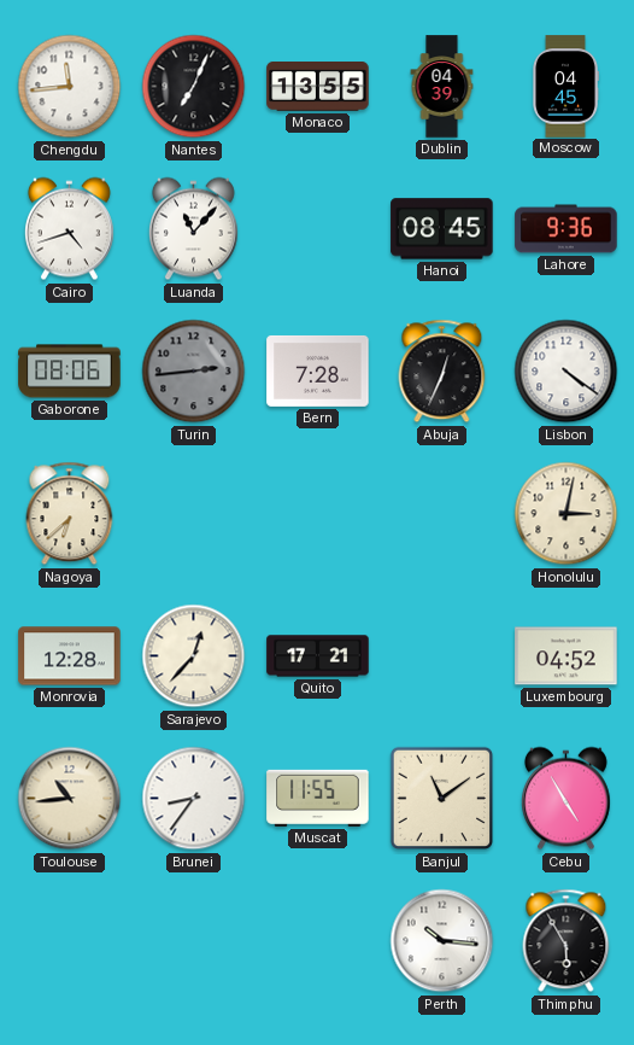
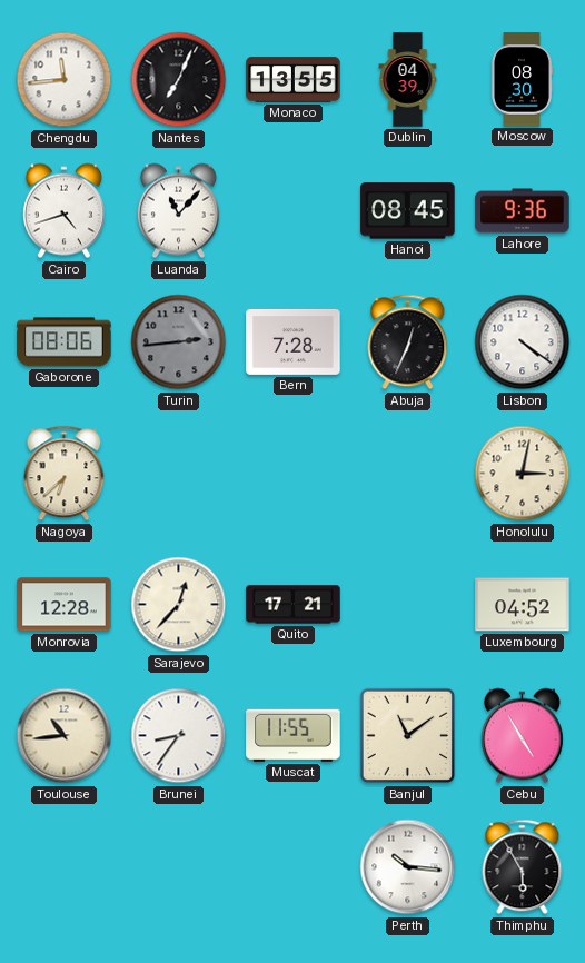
Moscow: 04:45 -> 08:30 (522, 80)
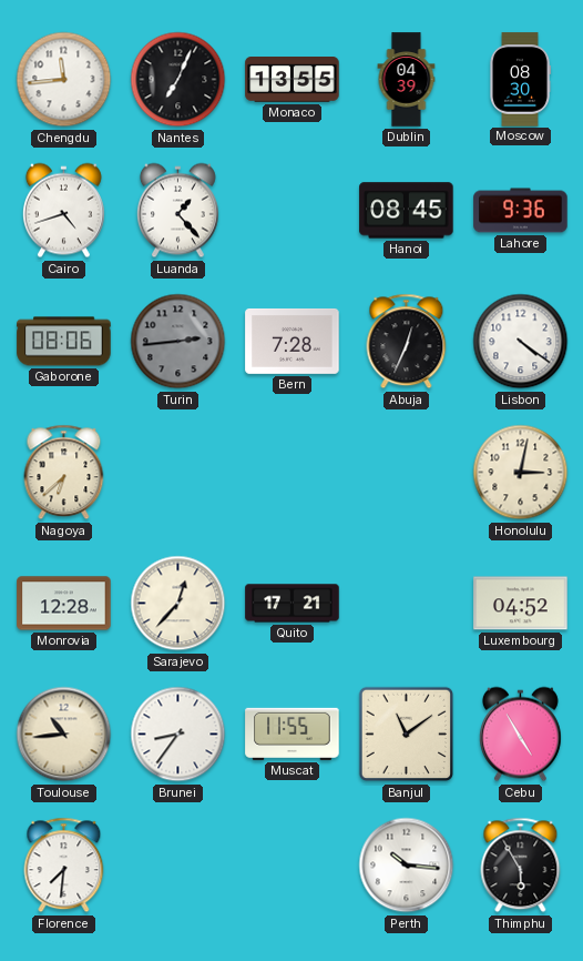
Luanda: 11:07 -> 1:23 (177, 211)
Florence: none -> 7:31 (64, 866)
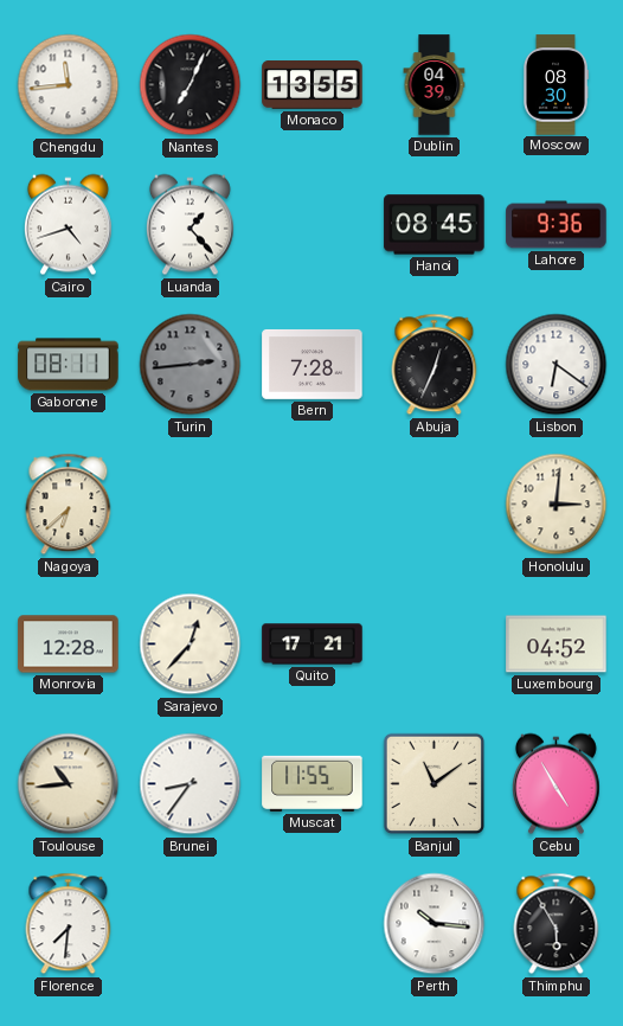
Gaborone: 08:06 -> 08:11 (69, 365)
Lisbon: 4:21 -> 6:21 (557, 365)
Honolulu: 3:02 -> 3:01 (557, 505)
